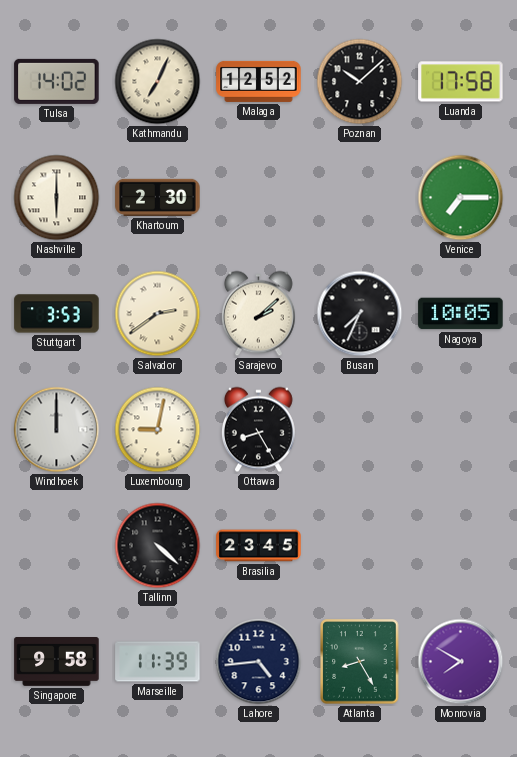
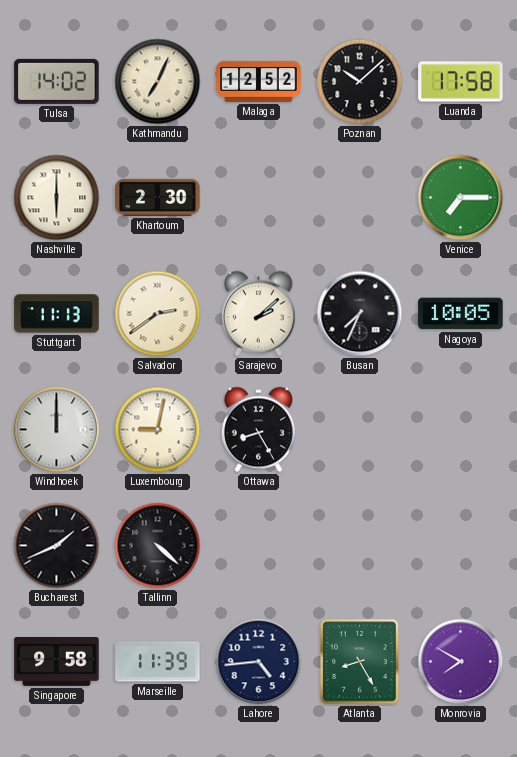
Stuttgart: 3:53 -> 11:13 (57, 314)
Bucharest: none -> 1:41 (57, 546)
Brasilia: 23:45 -> none (259, 546)
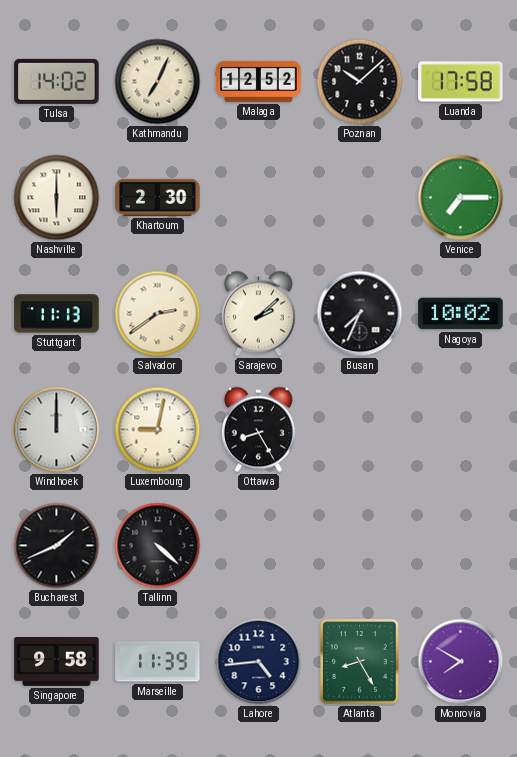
Nagoya: 10:05 -> 10:02 (461, 314)
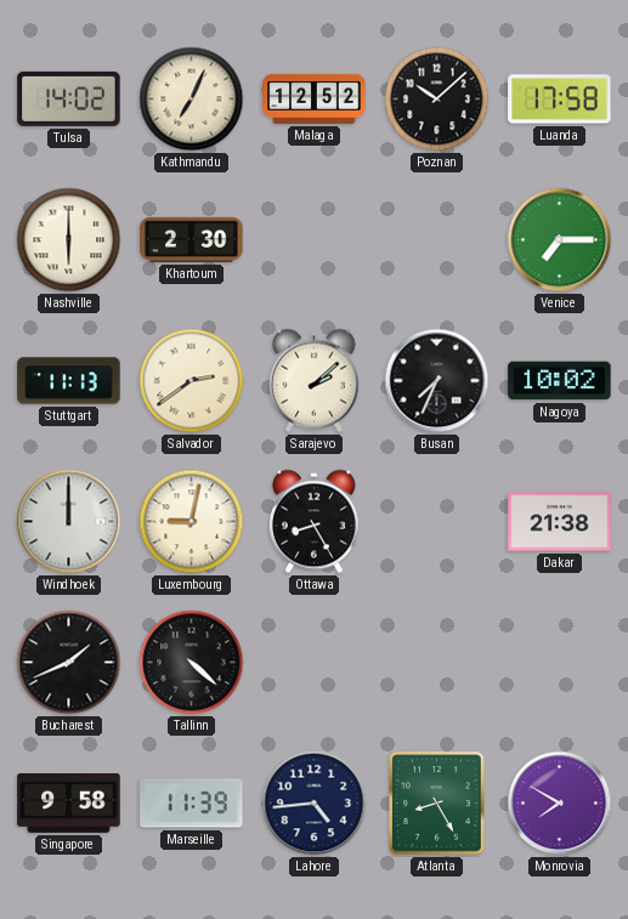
Dakar: none -> 21:38 (560, 522)
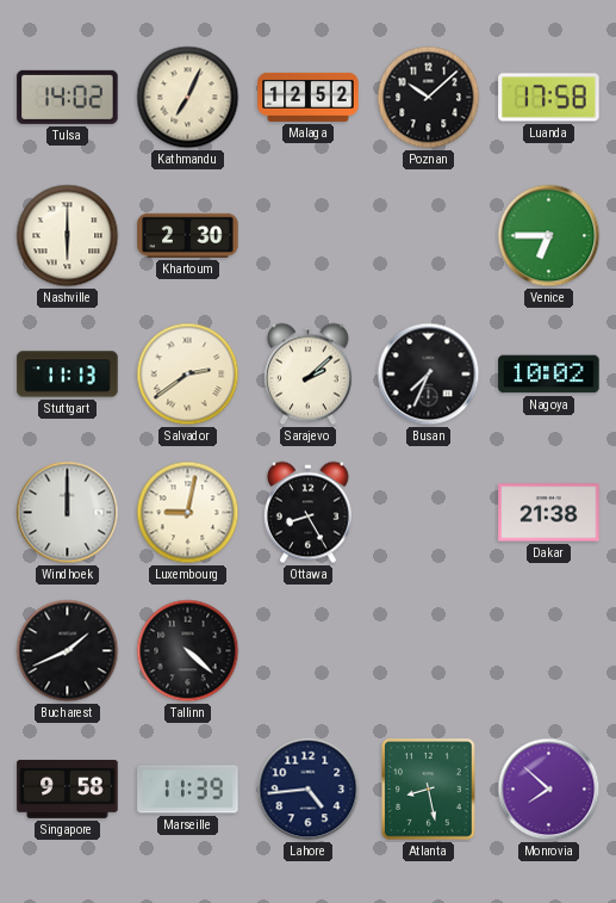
Venice: 7:15 -> 6:45 (549, 236)
Atlanta: 8:25 -> 8:28 (429, 790)
Monrovia: 7:50 -> 7:52 (549, 790)
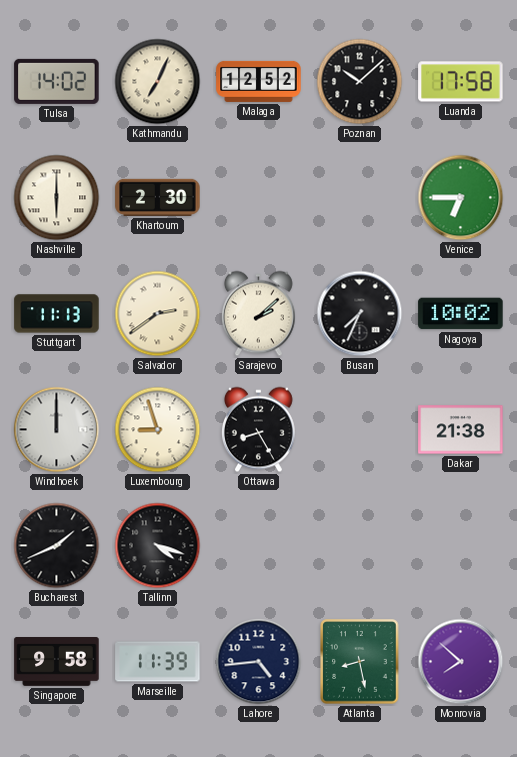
Luxembourg: 9:02 -> 8:57 (158, 430)
Tallinn: 4:22 -> 4:18 (158, 546)
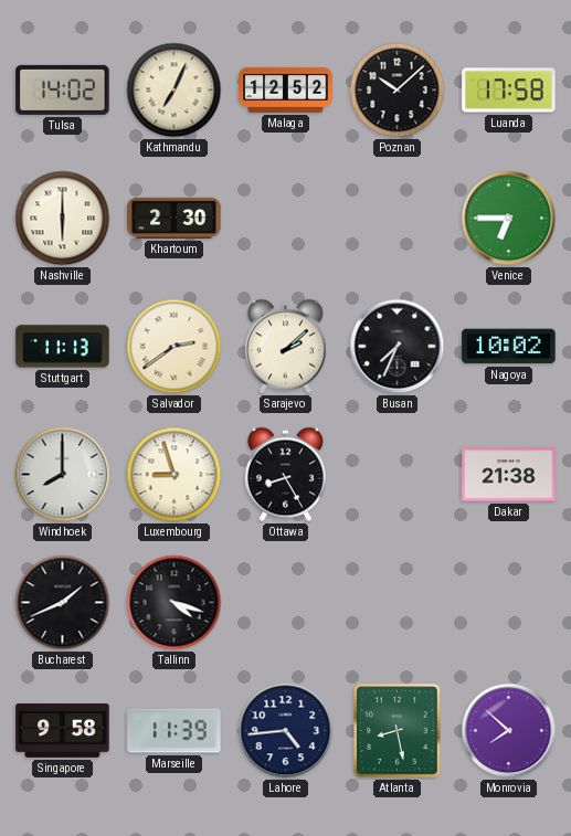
Windhoek: 12:00 -> 8:00 (63, 475)
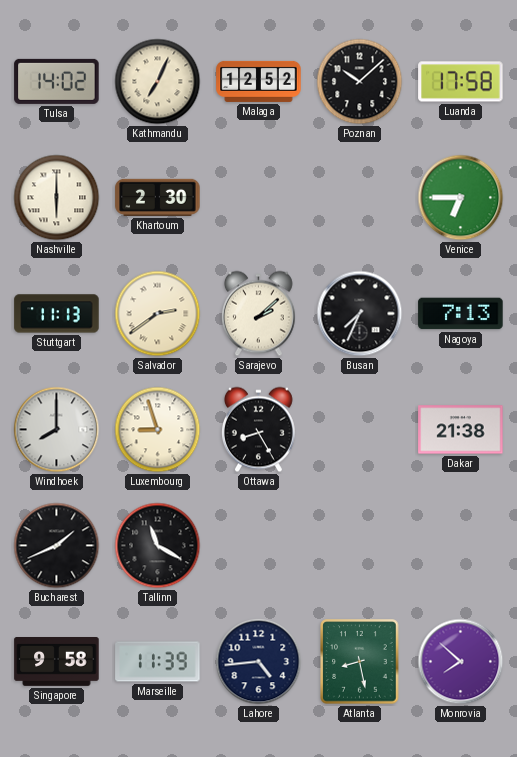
Nagoya: 10:02 -> 7:13 (461, 314)
Tallinn: 4:18 -> 11:20 (158, 546)
